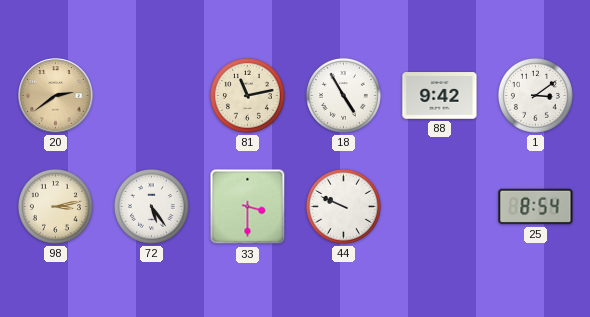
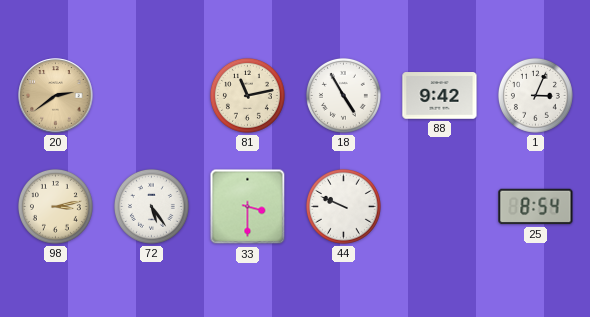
1: 3:09 -> 3:04 (535, 95)
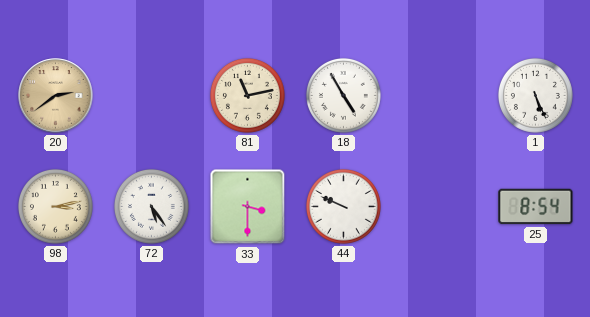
88: 9:42 -> none (440, 96)
1: 3:04 -> 5:26 (535, 95)
